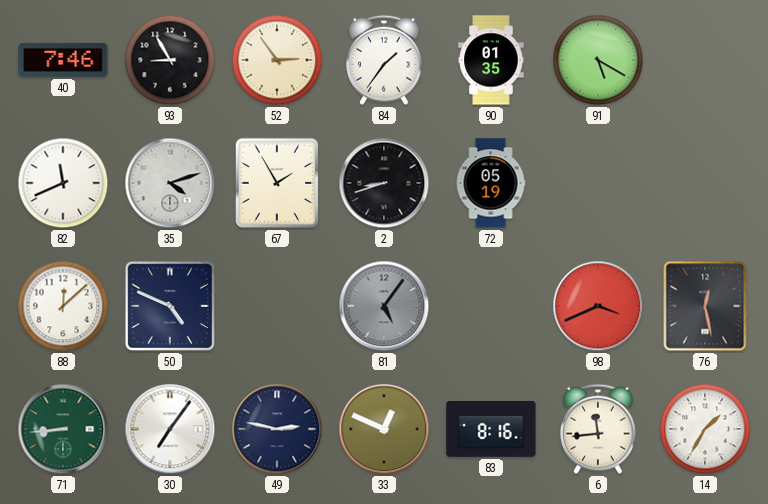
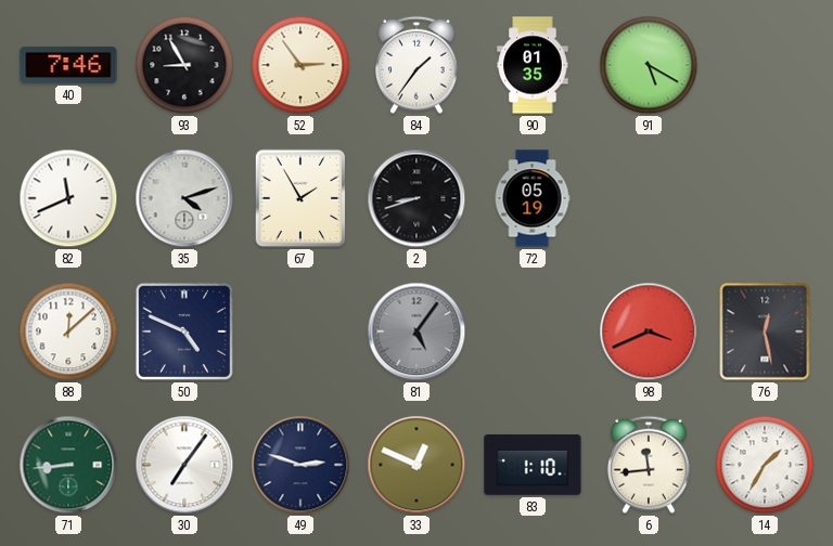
49: 2:47 -> 2:48 (300, 465)
83: 8:16 -> 1:10 (533, 466)
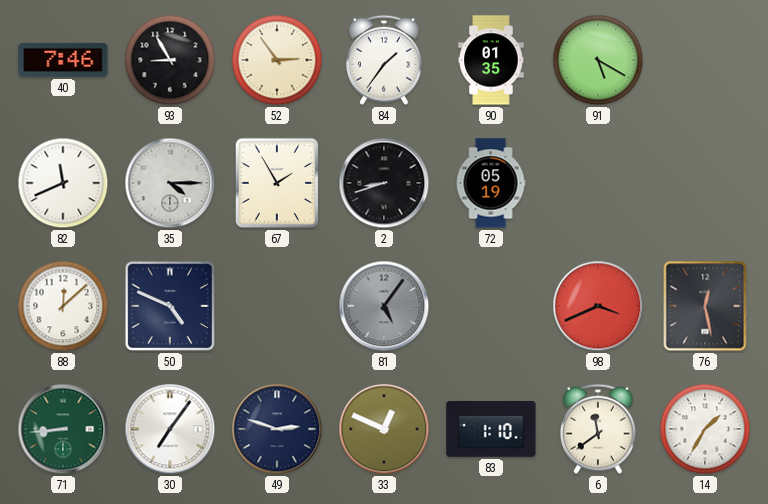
35: 4:12 -> 4:15 (170, 183)
6: 11:44 -> 11:39 (599, 429)
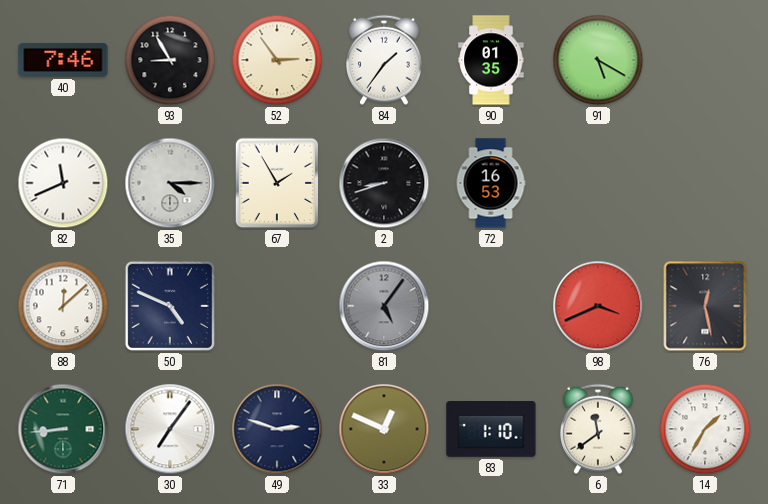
72: 05:19 -> 16:53 (491, 183)
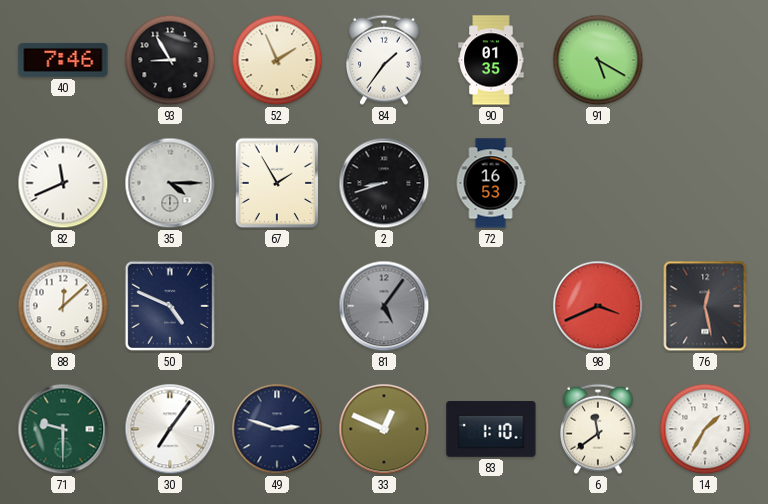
52: 2:54 -> 1:56 (277, 60)
71: 8:44 -> 9:30 (63, 429)
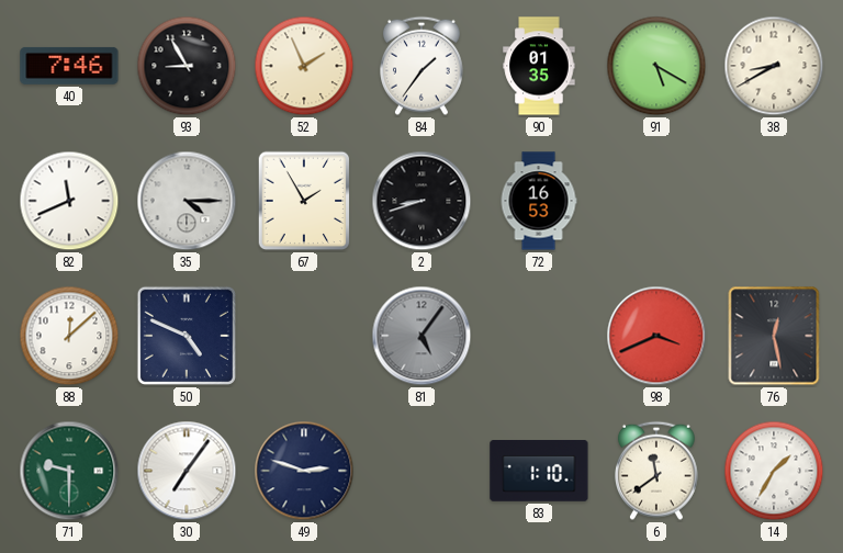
38: none -> 8:40 (774, 66)
33: 12:49 -> none (384, 429)
